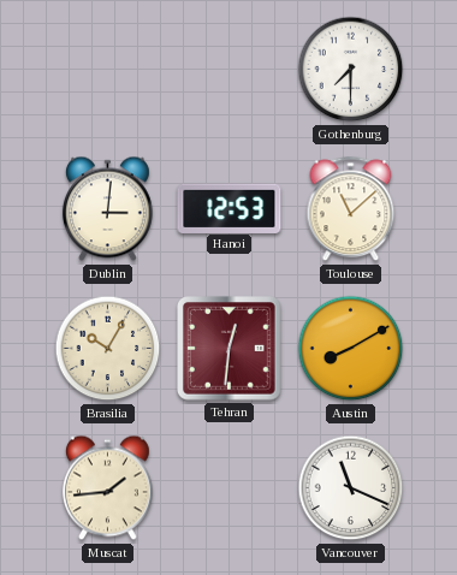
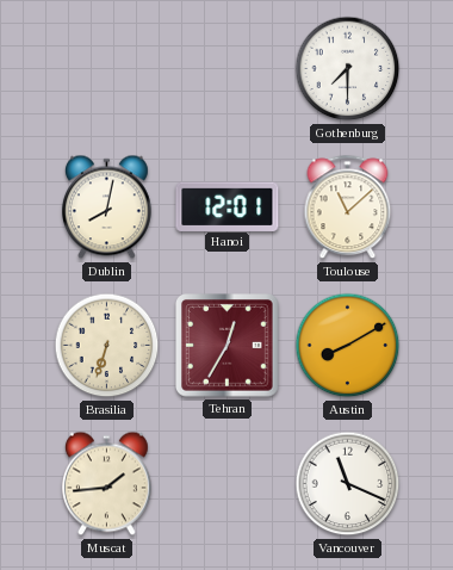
Dublin: 3:01 -> 8:02 (106, 207)
Hanoi: 12:53 -> 12:01 (228, 206)
Brasilia: 10:05 -> 6:33 (107, 346)
Tehran: 12:31 -> 12:35 (228, 346)
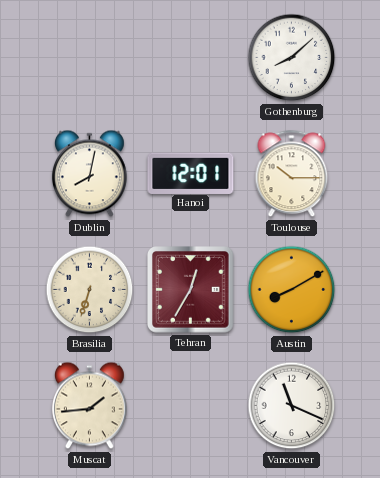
Gothenburg: 7:30 -> 8:08 (292, 58)
Toulouse: 11:08 -> 10:15 (292, 174)
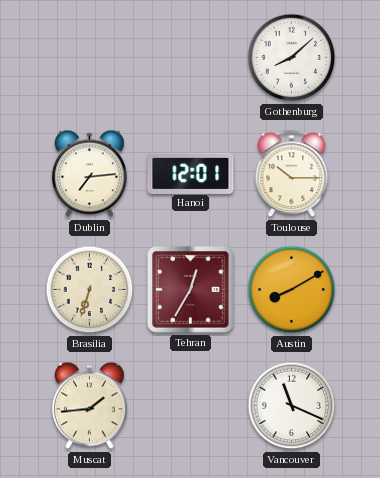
Dublin: 8:02 -> 7:14 (89, 174)
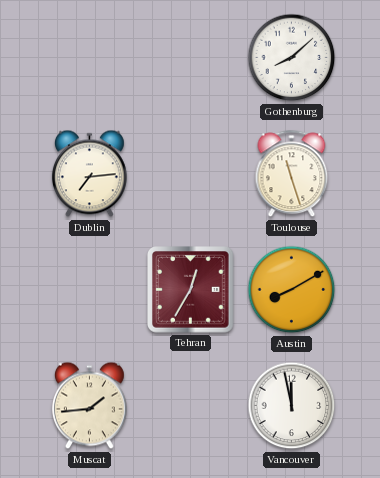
Hanoi: 12:01 -> none (191, 173)
Toulouse: 10:15 -> 11:27 (292, 174)
Brasilia: 6:33 -> none (90, 290)
Vancouver: 11:19 -> 11:58 (292, 406)
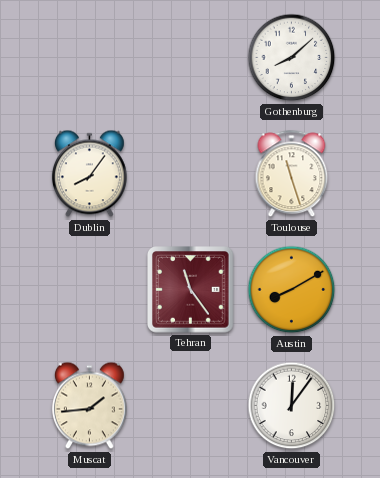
Dublin: 7:14 -> 8:06 (89, 174)
Tehran: 12:35 -> 11:24 (191, 290)
Vancouver: 11:58 -> 12:06 (292, 406)
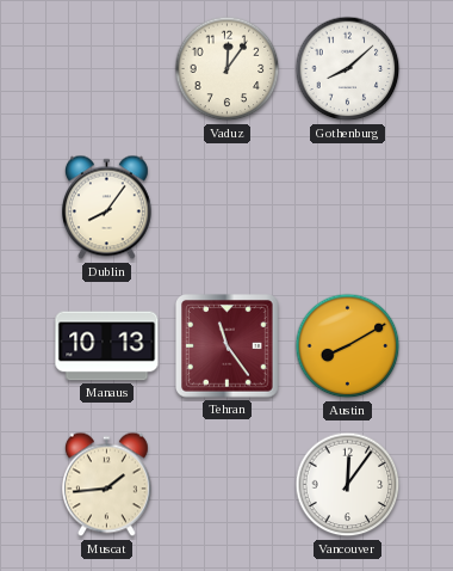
Vaduz: none -> 12:06 (228, 69)
Toulouse: 11:27 -> none (292, 174)
Manaus: none -> 10:13 (107, 346)
